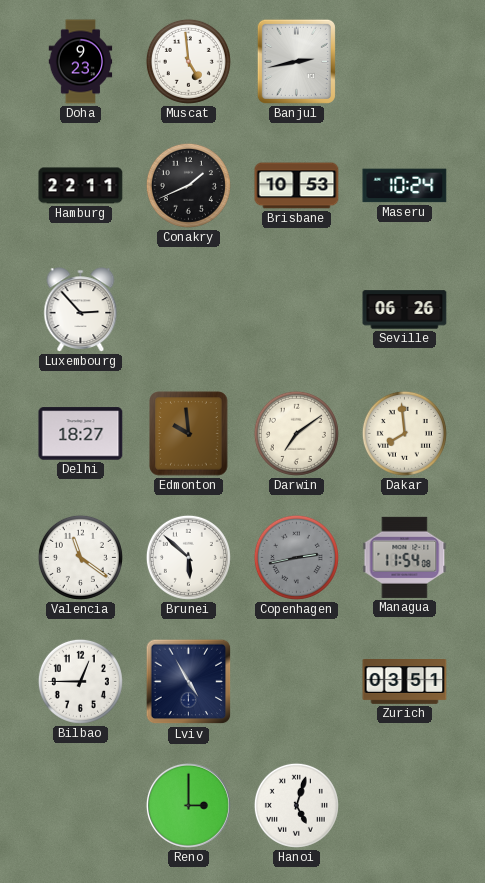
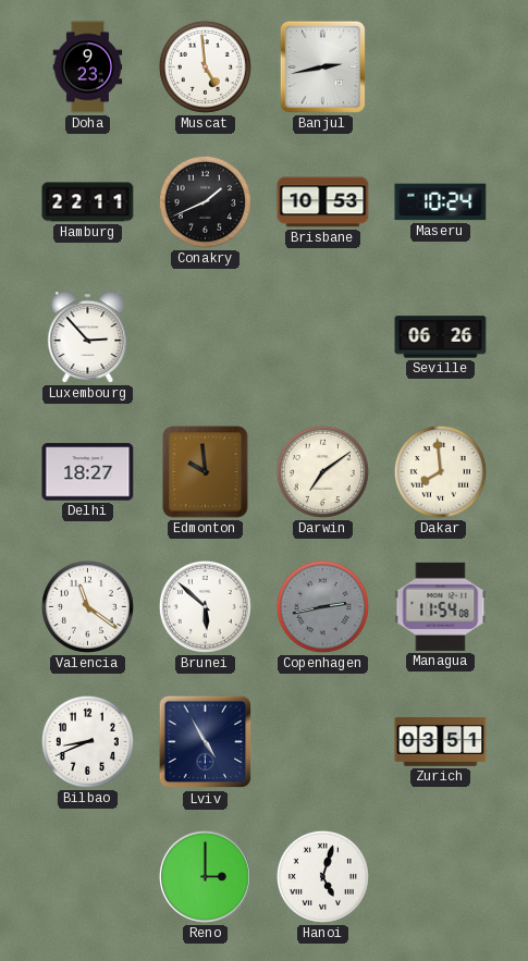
Bilbao: 12:45 -> 8:41 (87, 741)
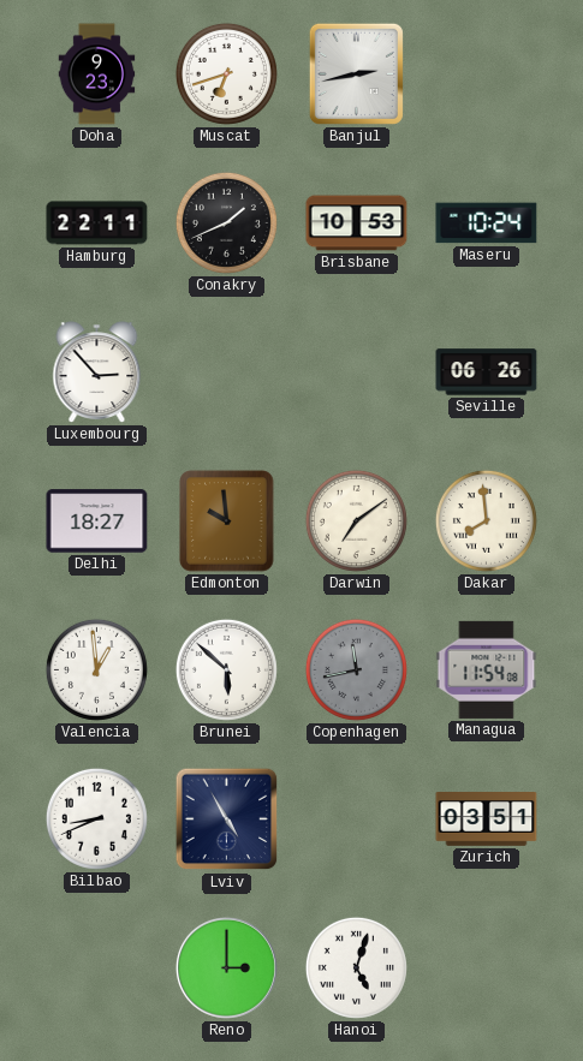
Muscat: 4:59 -> 6:42 (226, 73)
Valencia: 11:21 -> 12:59 (96, 669)
Copenhagen: 2:43 -> 11:43 (356, 669)
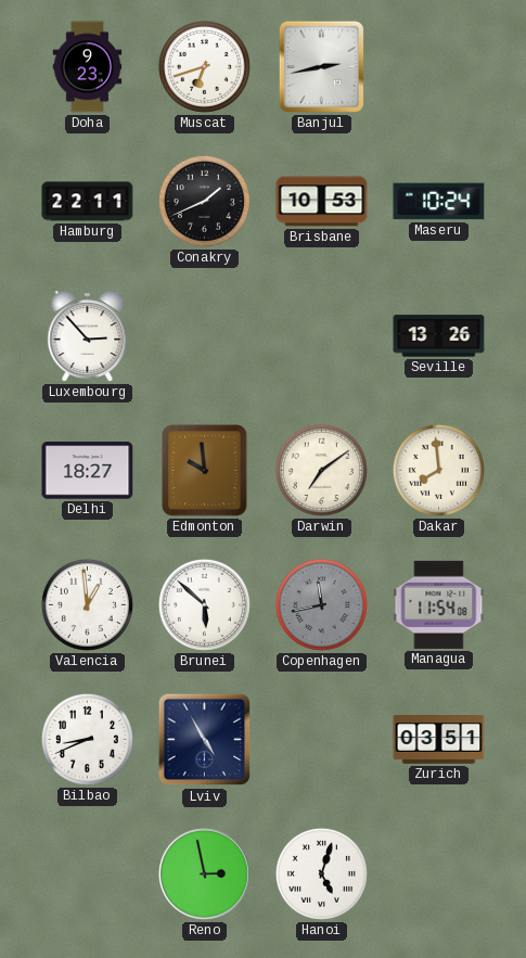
Seville: 06:26 -> 13:26 (439, 336)
Reno: 3:00 -> 2:58 (204, 873)
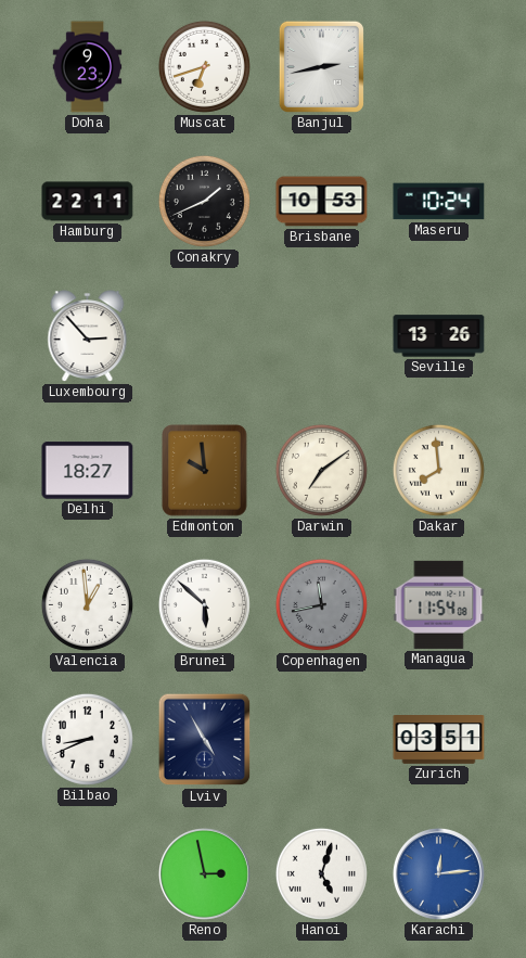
Karachi: none -> 12:14 (438, 873)
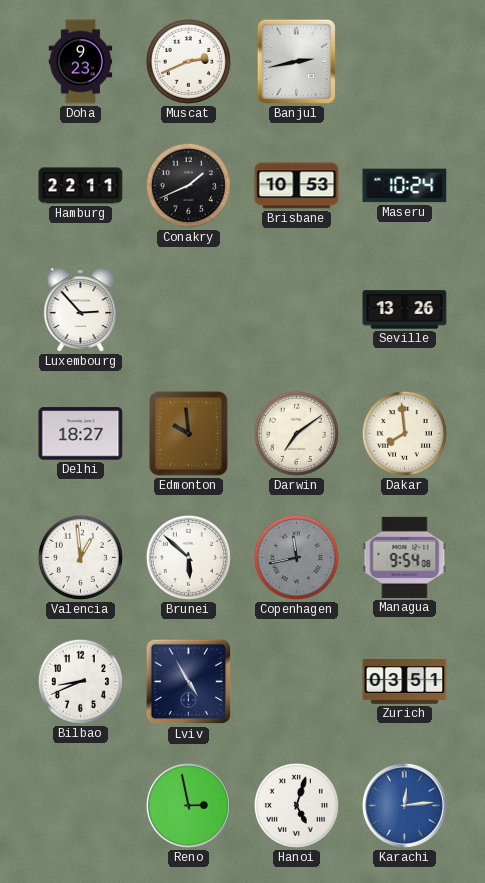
Muscat: 6:42 -> 2:41 (188, 61)
Managua: 11:54 -> 9:54 (405, 557)
